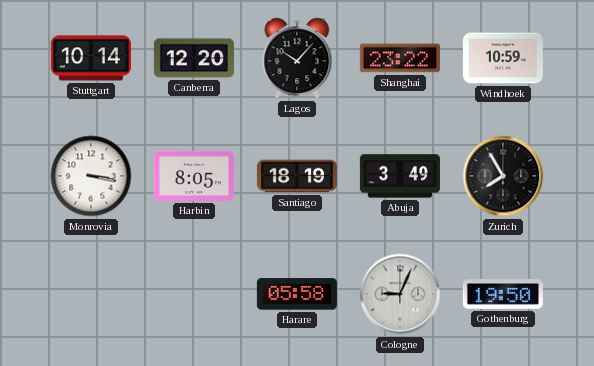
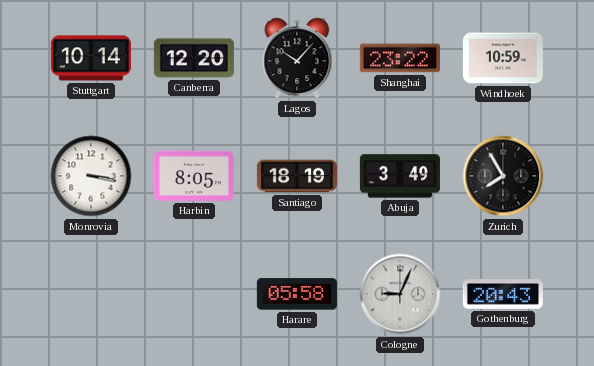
Gothenburg: 19:50 -> 20:43 (503, 294)
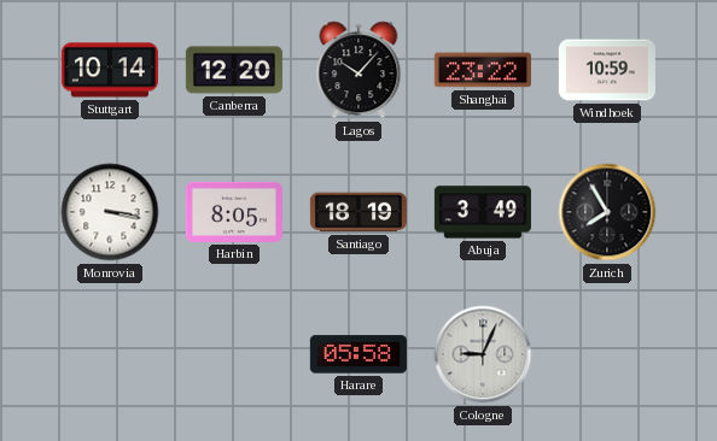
Gothenburg: 20:43 -> none (503, 294)
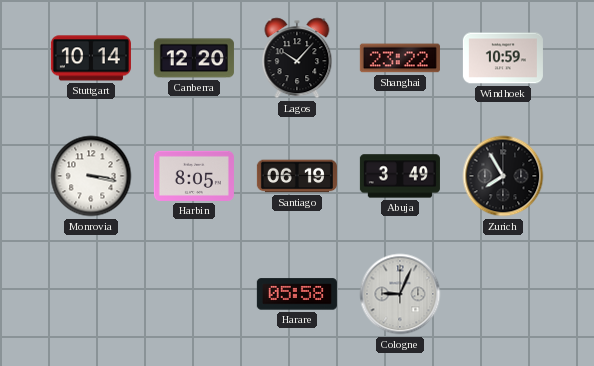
Santiago: 18:19 -> 06:19 (297, 176)
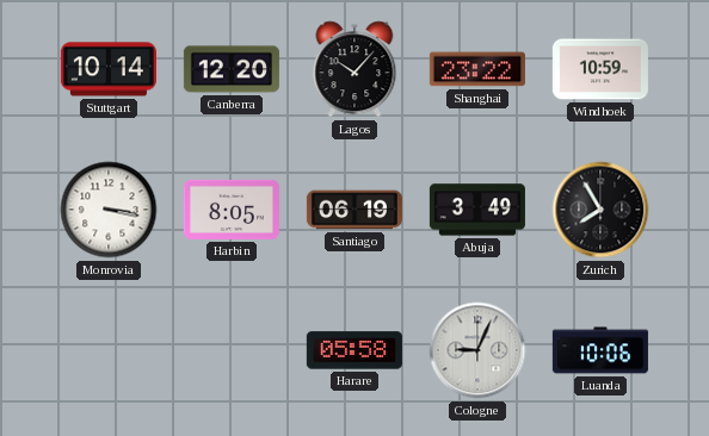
Luanda: none -> 10:06 (600, 350)
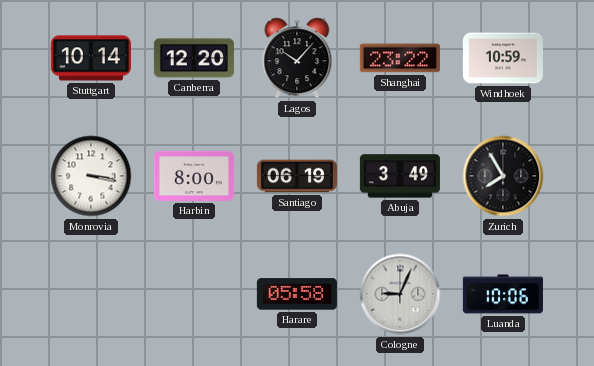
Harbin: 8:05 -> 8:00 (194, 176)
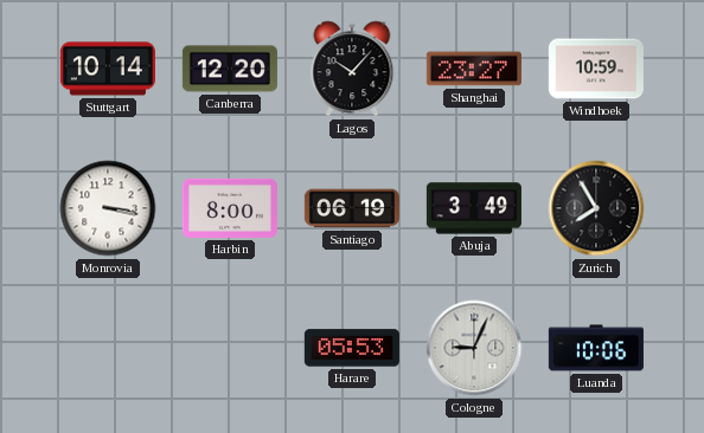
Shanghai: 23:22 -> 23:27 (474, 69)
Harare: 05:58 -> 05:53 (352, 348)
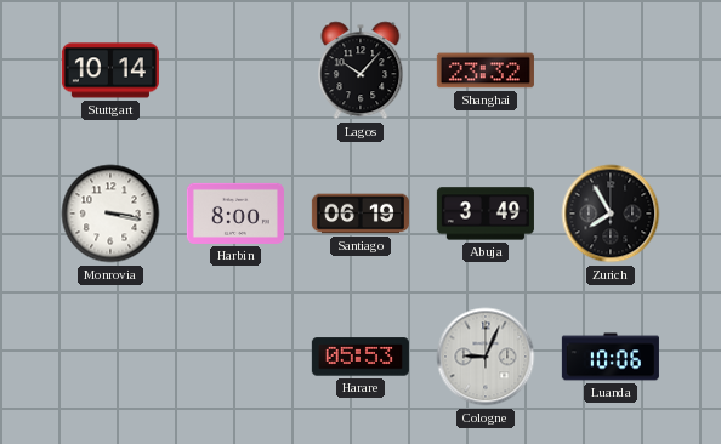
Canberra: 12:20 -> none (230, 69)
Shanghai: 23:27 -> 23:32 (486, 70)
Windhoek: 10:59 -> none (596, 69)
